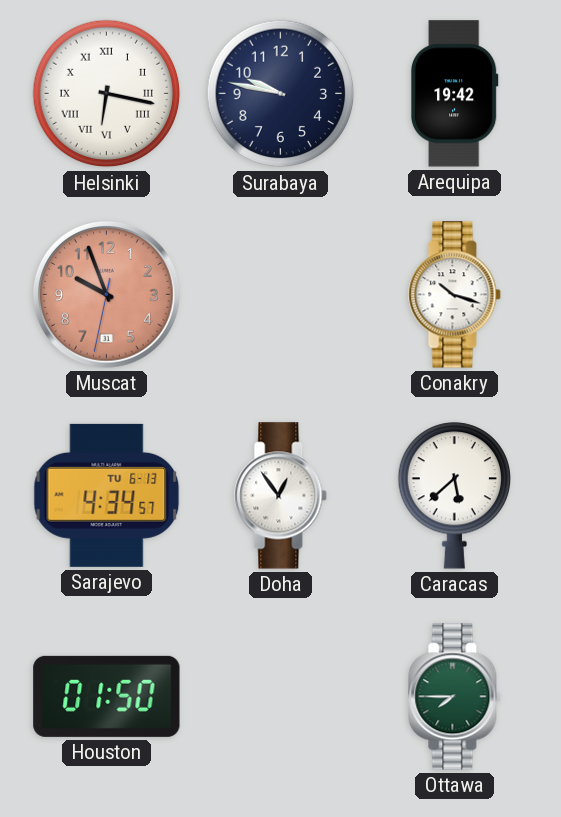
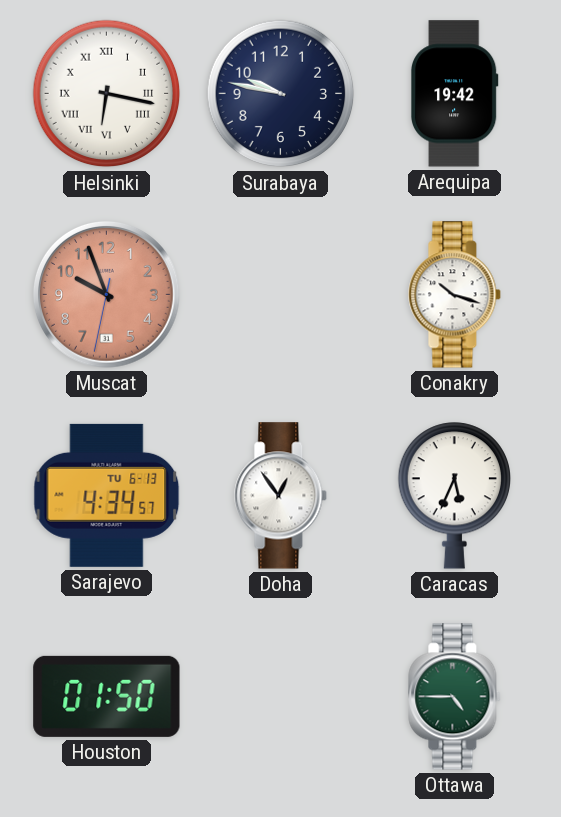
Caracas: 5:38 -> 5:34 (454, 496)
Ottawa: 7:45 -> 4:45 (455, 697)
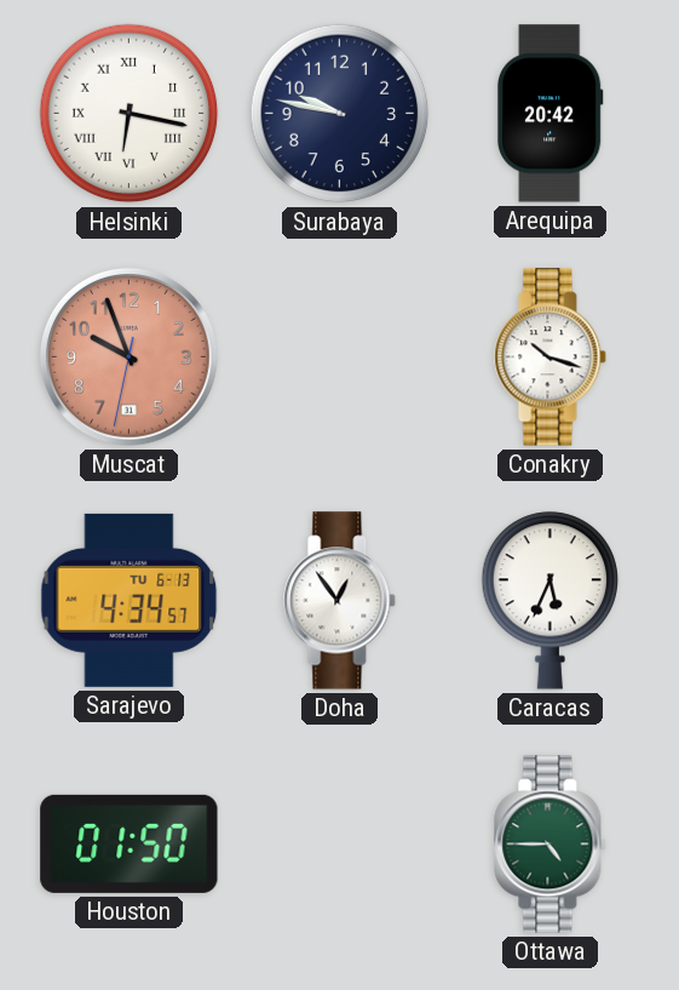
Arequipa: 19:42 -> 20:42 (549, 114)
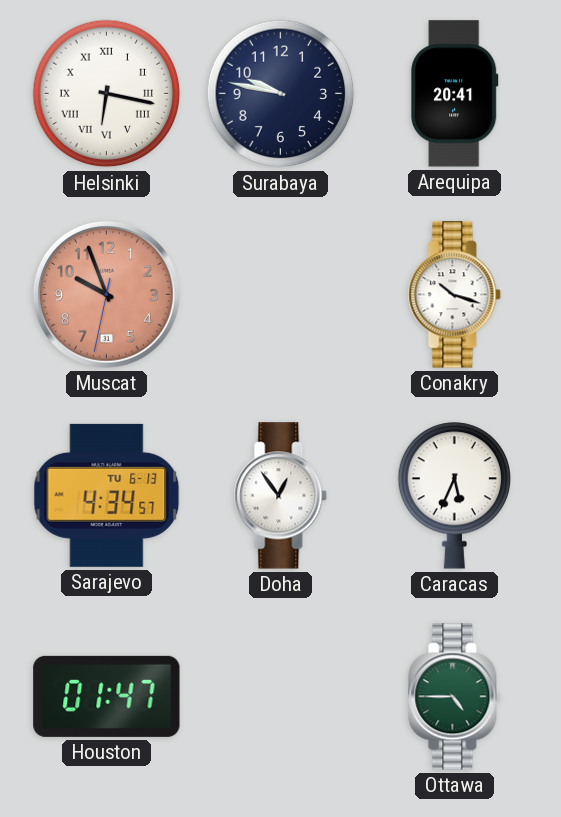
Arequipa: 20:42 -> 20:41 (454, 94)
Houston: 01:50 -> 01:47 (107, 696)
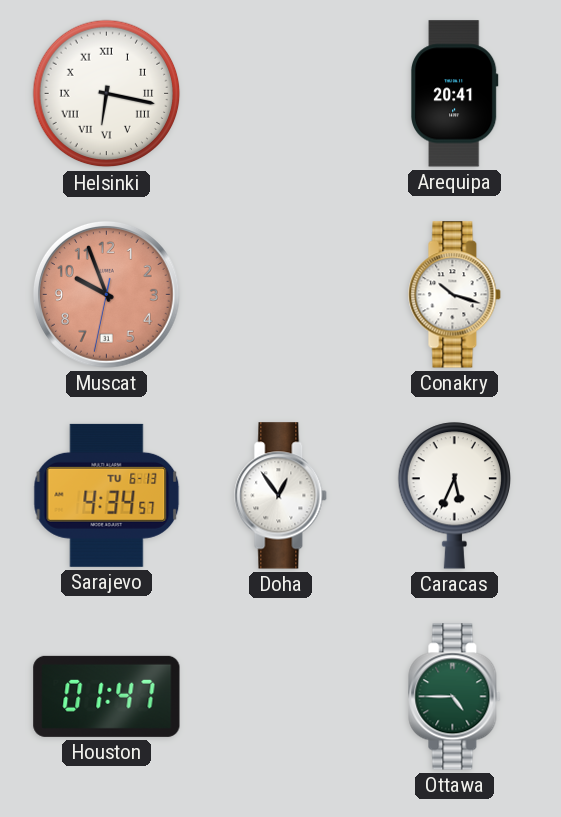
Surabaya: 9:47 -> none (281, 94)
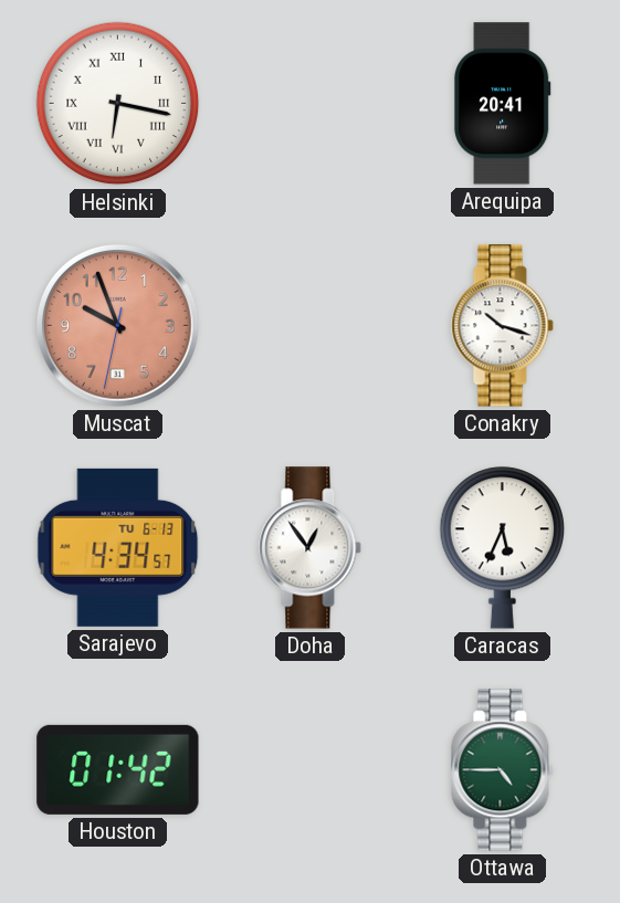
Houston: 01:47 -> 01:42 (118, 769)
